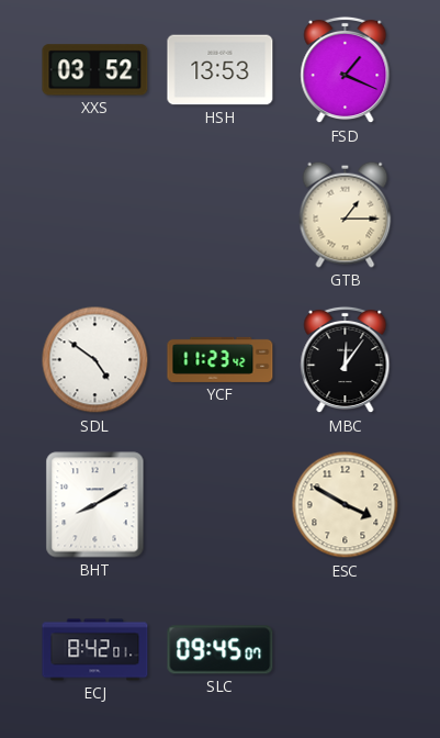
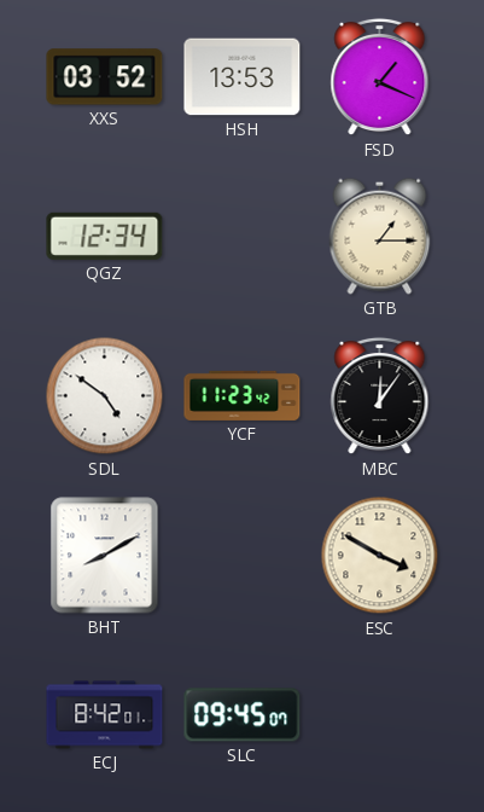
QGZ: none -> 12:34 (105, 236)
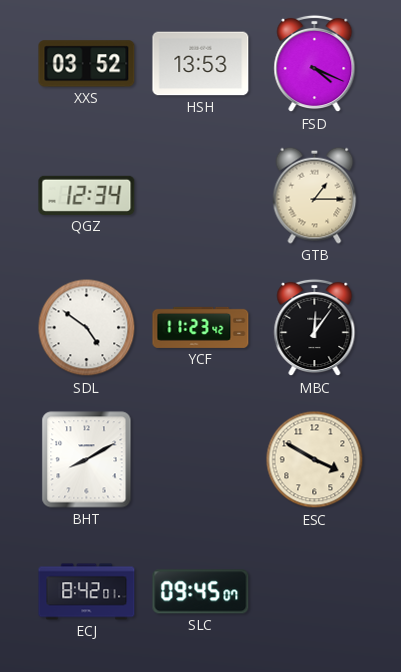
FSD: 1:19 -> 4:19 (315, 64)
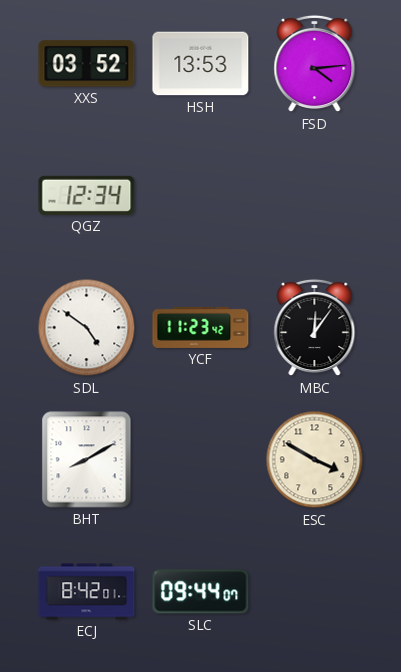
FSD: 4:19 -> 4:14 (315, 64)
GTB: 1:15 -> none (315, 195)
SLC: 09:45 -> 09:44 (201, 592)
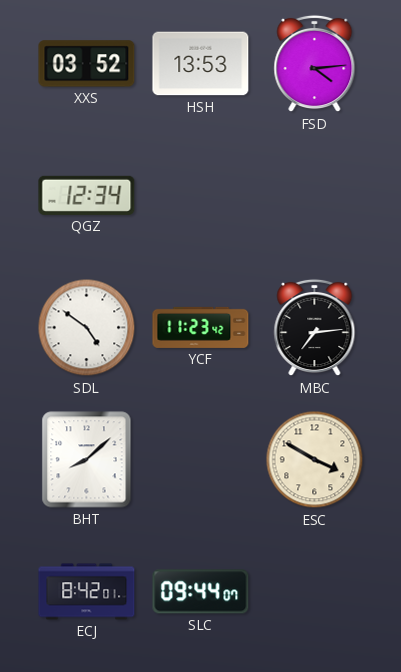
MBC: 12:06 -> 7:14 (315, 328)
BHT: 8:10 -> 8:08 (87, 460)
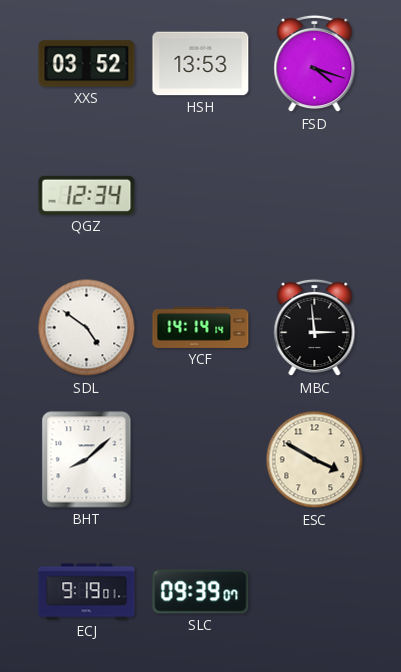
FSD: 4:14 -> 4:18 (315, 64)
YCF: 11:23 -> 14:14 (201, 327)
MBC: 7:14 -> 2:59 (315, 328)
ECJ: 8:42 -> 9:19 (87, 592)
SLC: 09:44 -> 09:39 (201, 592)
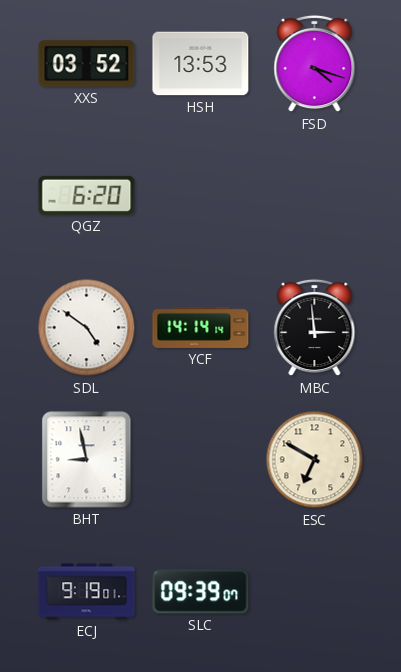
QGZ: 12:34 -> 6:20 (87, 195)
BHT: 8:08 -> 8:58 (87, 460)
ESC: 3:50 -> 6:50 (315, 460)
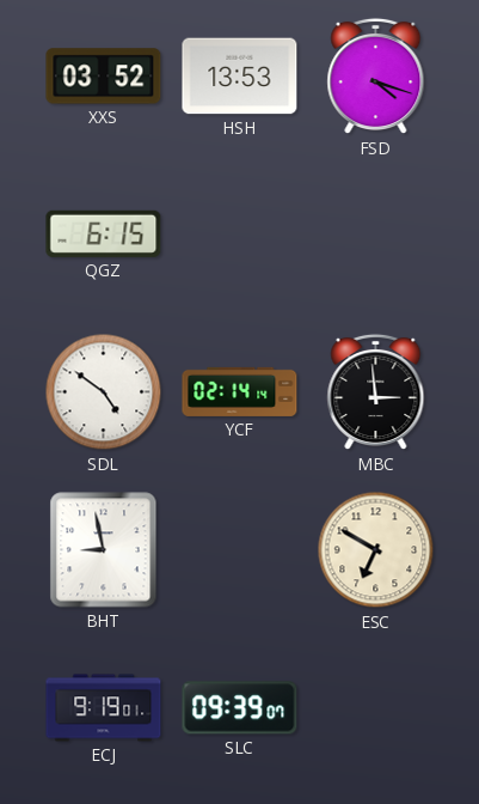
QGZ: 6:20 -> 6:15 (104, 233)
YCF: 14:14 -> 02:14 (240, 391)
